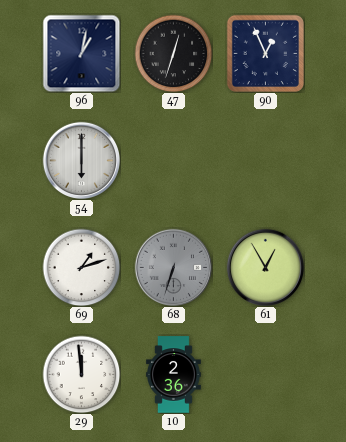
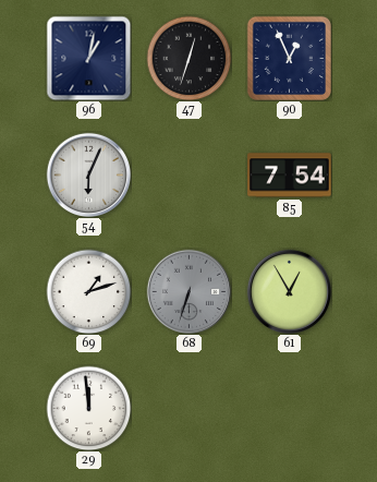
54: 6:00 -> 6:04 (88, 174)
85: none -> 7:54 (290, 176)
10: 2:36 -> none (174, 375)
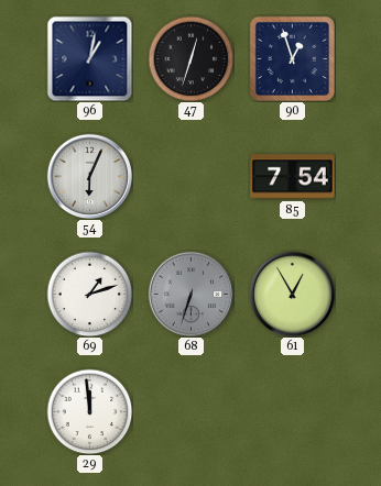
90: 12:56 -> 12:57 (292, 58)
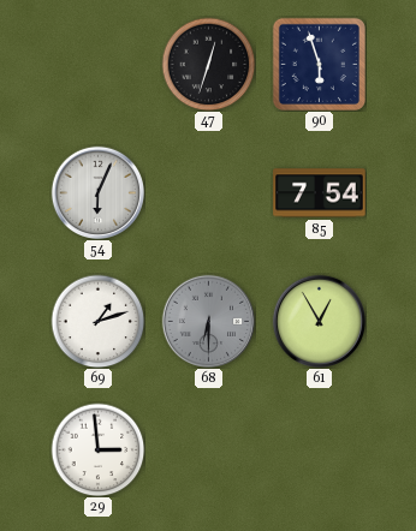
96: 1:02 -> none (89, 58)
90: 12:57 -> 5:57 (319, 64)
68: 6:33 -> 6:30 (208, 321)
29: 11:59 -> 2:59 (97, 449)
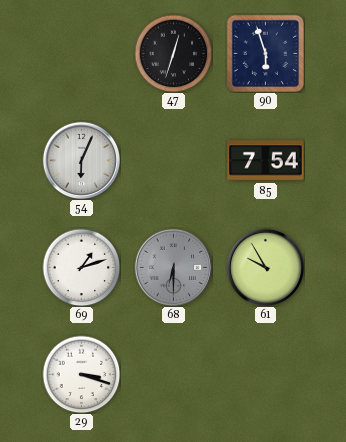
61: 12:55 -> 9:55 (265, 267)
29: 2:59 -> 3:18 (81, 374)
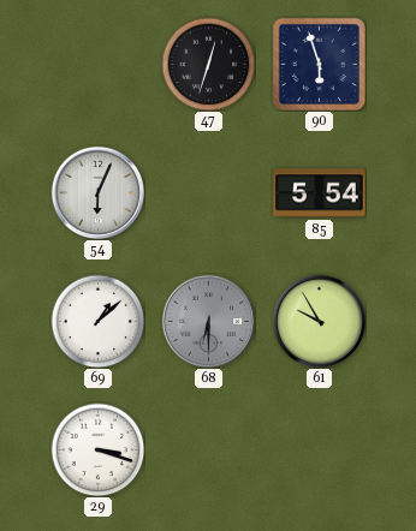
85: 7:54 -> 5:54 (320, 193)
69: 1:12 -> 1:08 (97, 321)
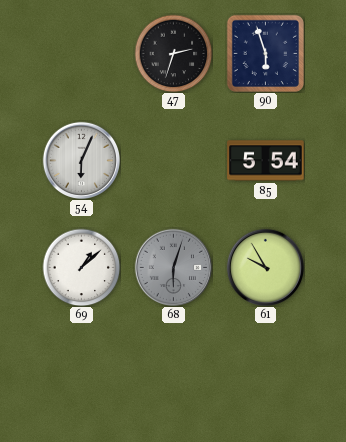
47: 12:33 -> 2:33 (173, 53)
68: 6:30 -> 6:03 (173, 267)
29: 3:18 -> none (97, 449)
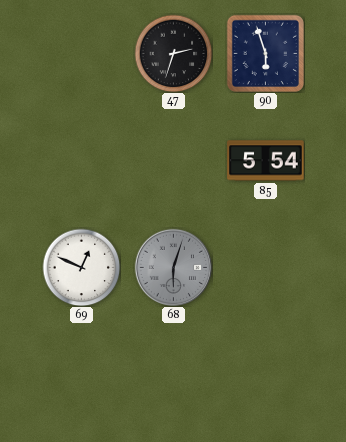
54: 6:04 -> none (81, 160)
69: 1:08 -> 12:49 (81, 267)
61: 9:55 -> none (265, 267)
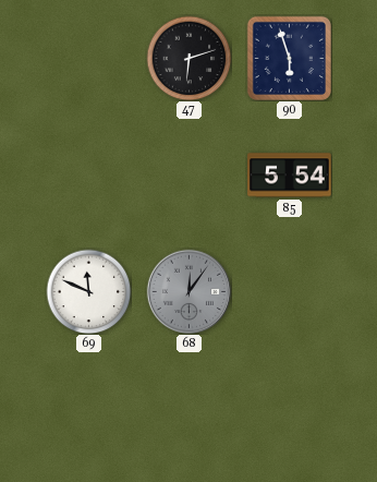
47: 2:33 -> 6:12 (188, 58)
69: 12:49 -> 11:49 (88, 291)
68: 6:03 -> 12:06 (188, 291)
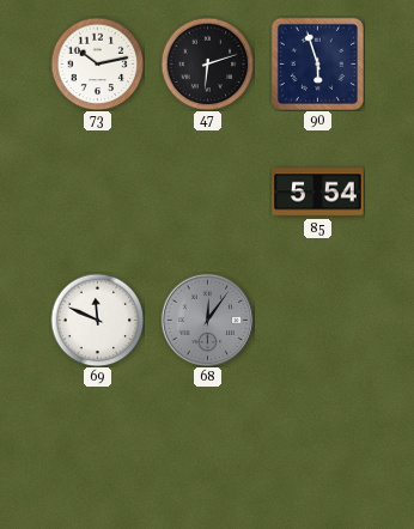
73: none -> 10:13 (97, 63)
